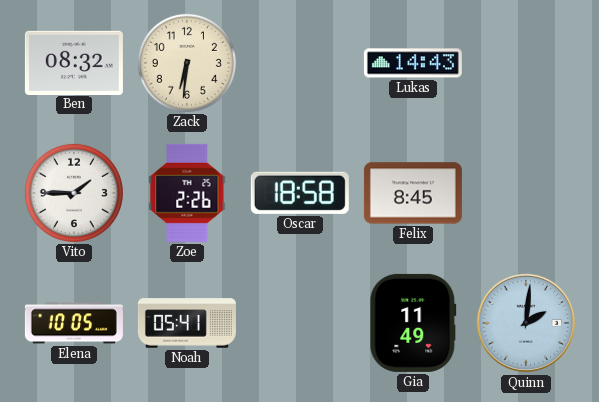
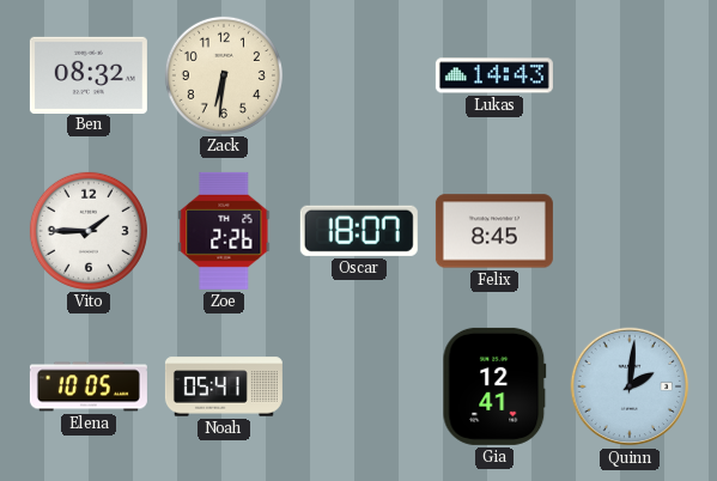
Oscar: 18:58 -> 18:07 (359, 231)
Gia: 11:49 -> 12:41 (494, 386)
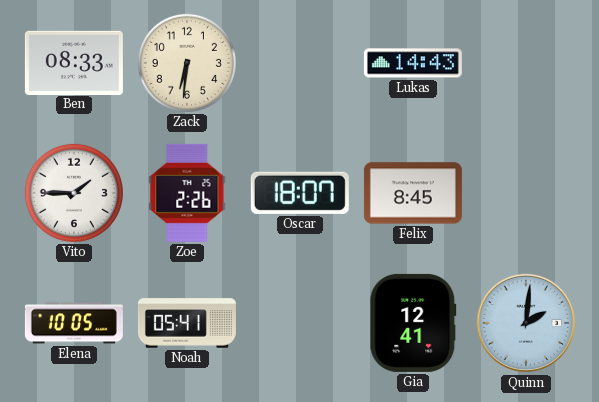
Ben: 08:32 -> 08:33 (74, 62)
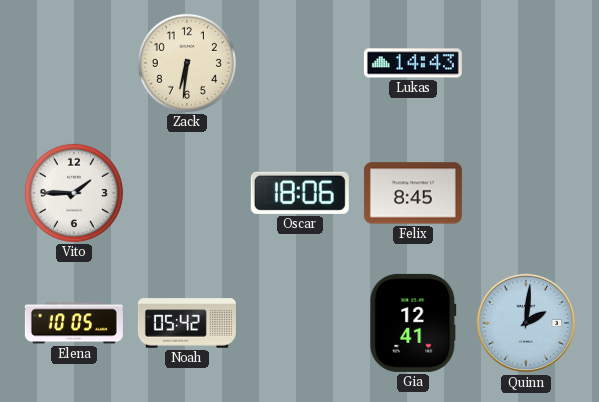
Ben: 08:33 -> none (74, 62)
Zoe: 2:26 -> none (187, 193)
Oscar: 18:07 -> 18:06 (300, 193)
Noah: 05:41 -> 05:42 (187, 323)
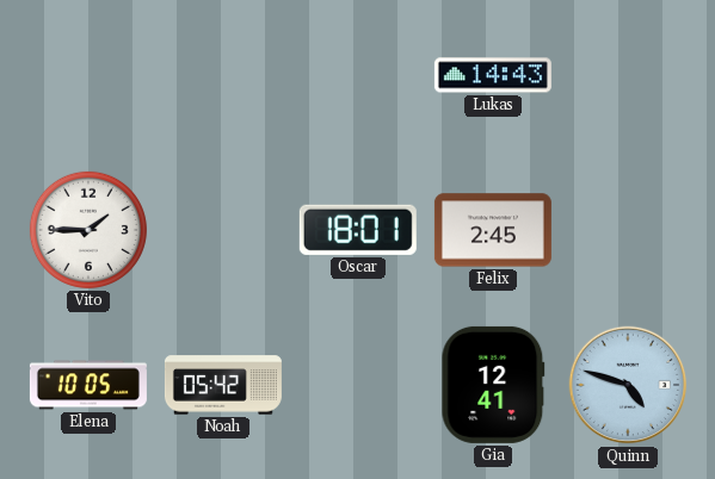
Zack: 6:31 -> none (187, 63)
Oscar: 18:06 -> 18:01 (358, 230)
Felix: 8:45 -> 2:45 (493, 230)
Quinn: 2:01 -> 4:48 (628, 385)
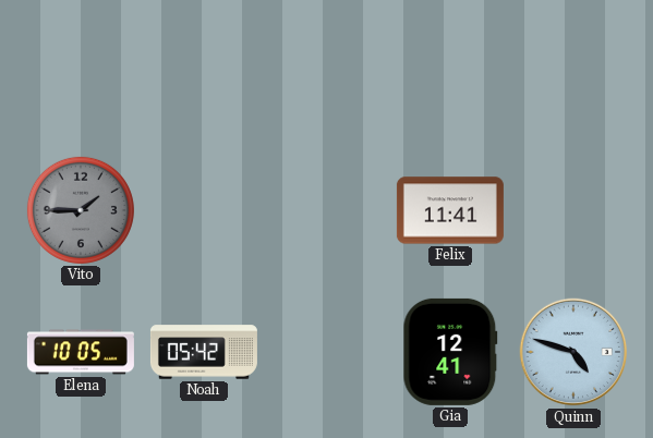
Lukas: 14:43 -> none (493, 75)
Vito dial: white -> grey (81, 210)
Oscar: 18:01 -> none (358, 230)
Felix: 2:45 -> 11:41 (450, 210)
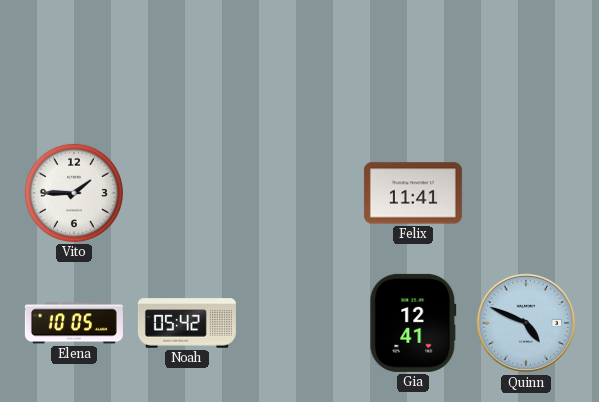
Vito dial: grey -> white (74, 193)
Quinn: 4:48 -> 4:49 (526, 323)
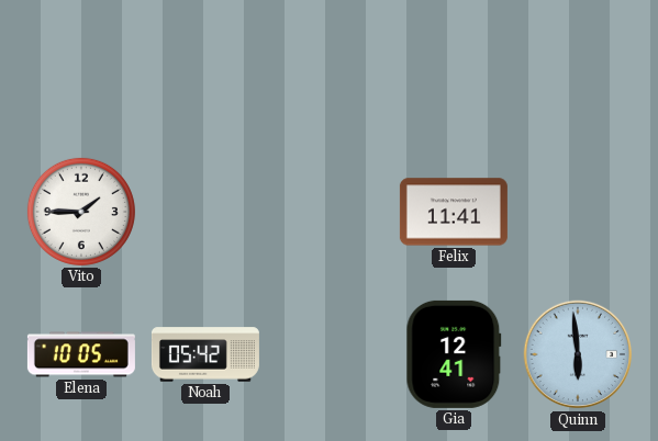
Quinn: 4:49 -> 5:59 (578, 354)
